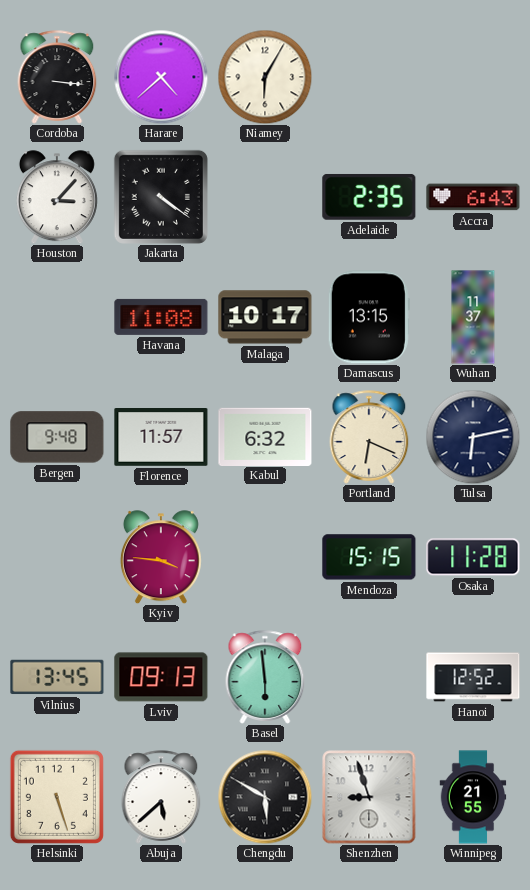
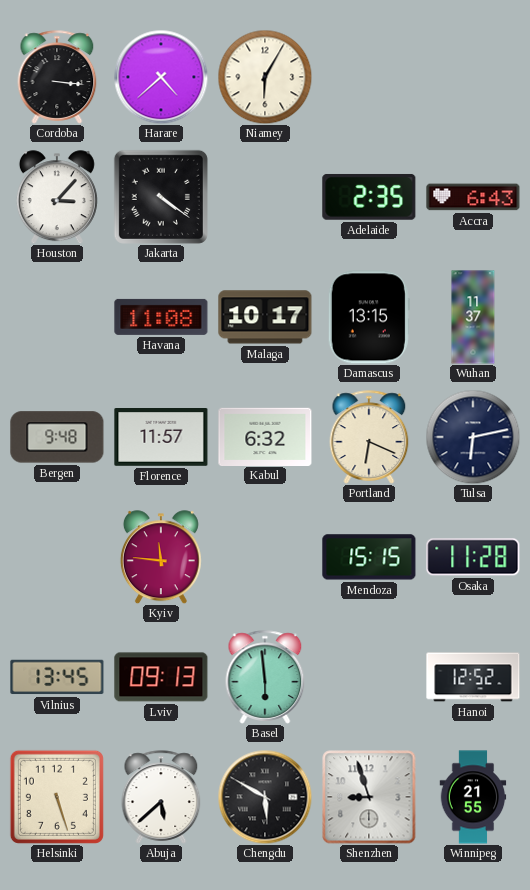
Kyiv: 3:46 -> 11:46 (161, 557)
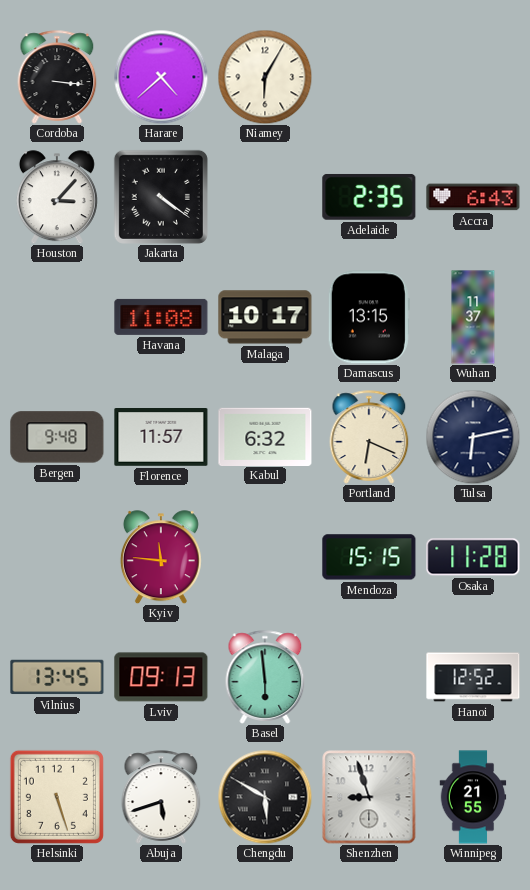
Abuja: 5:38 -> 5:42 (161, 797)
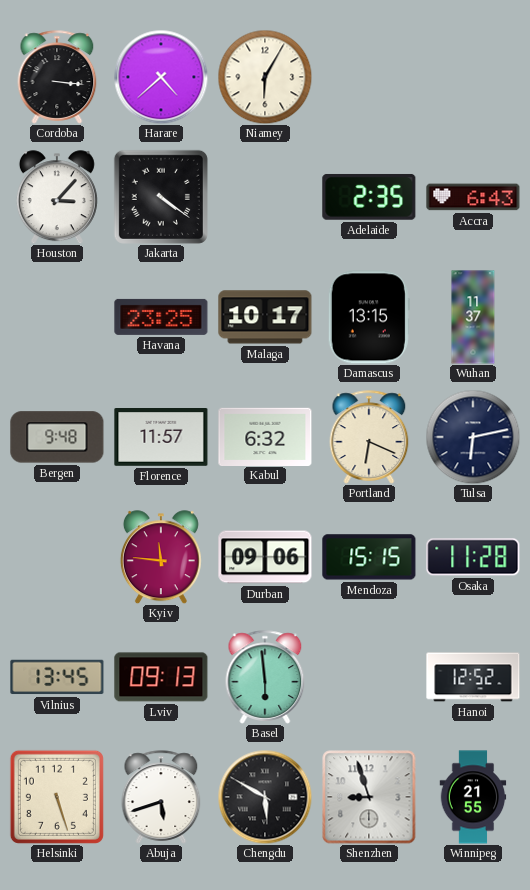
Havana: 11:08 -> 23:25 (161, 317)
Durban: none -> 09:06 (265, 557)
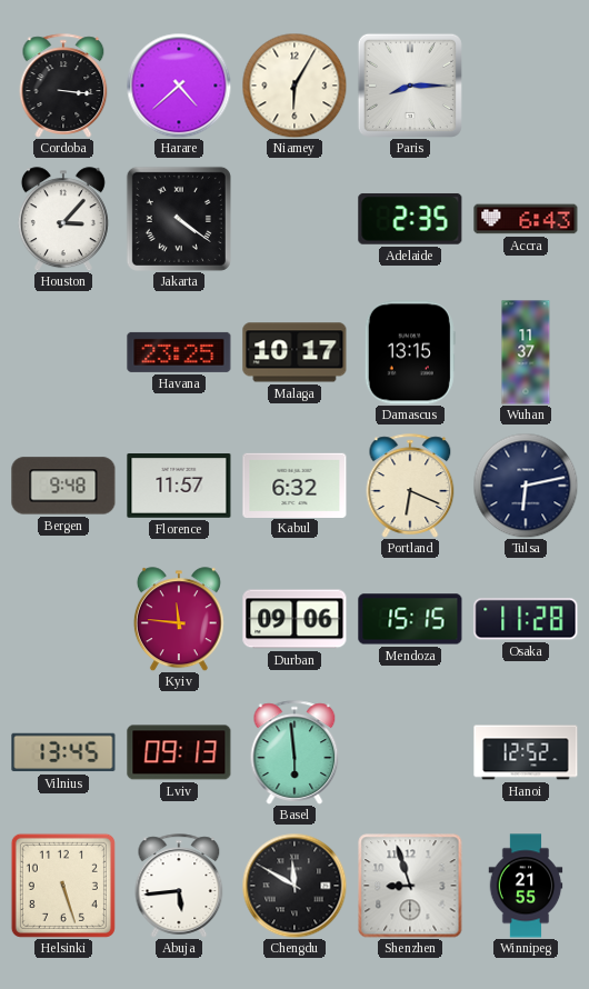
Paris: none -> 8:15 (410, 86)
Abuja: 5:42 -> 5:44 (179, 886)
Chengdu: 5:50 -> 11:50 (294, 886)
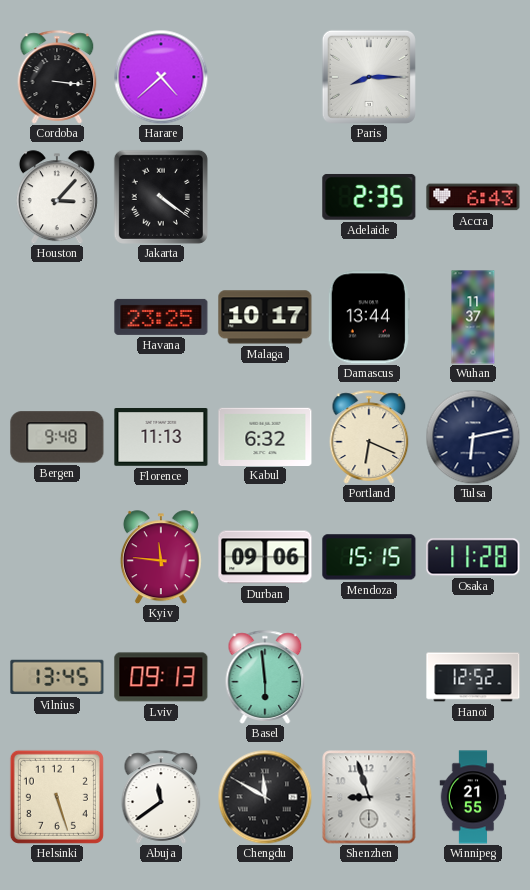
Niamey: 6:05 -> none (294, 86)
Damascus: 13:15 -> 13:44 (369, 317)
Florence: 11:57 -> 11:13 (161, 438)
Abuja: 5:44 -> 11:39 (161, 797)
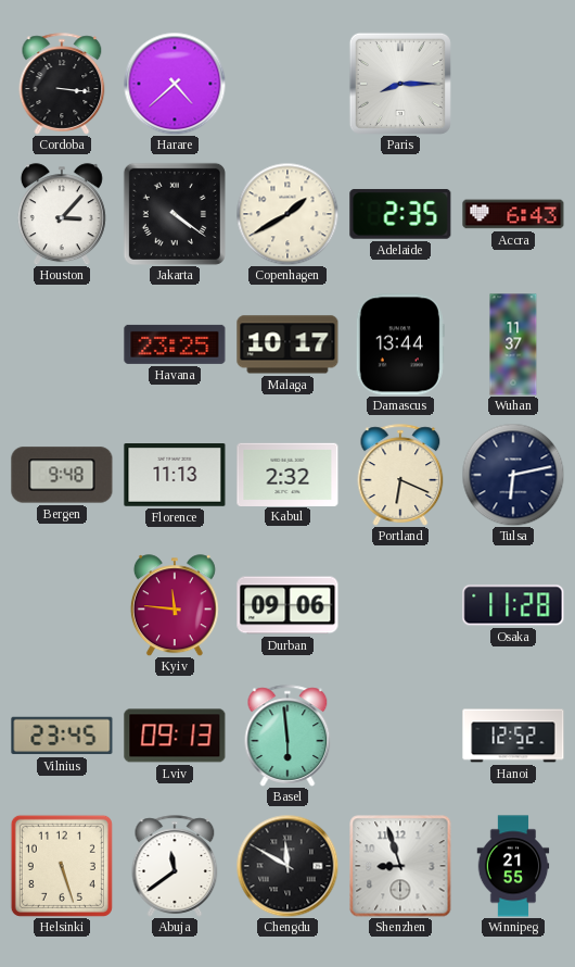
Copenhagen: none -> 1:40 (287, 214)
Kabul: 6:32 -> 2:32 (287, 474)
Mendoza: 15:15 -> none (369, 557)
Vilnius: 13:45 -> 23:45 (62, 736)
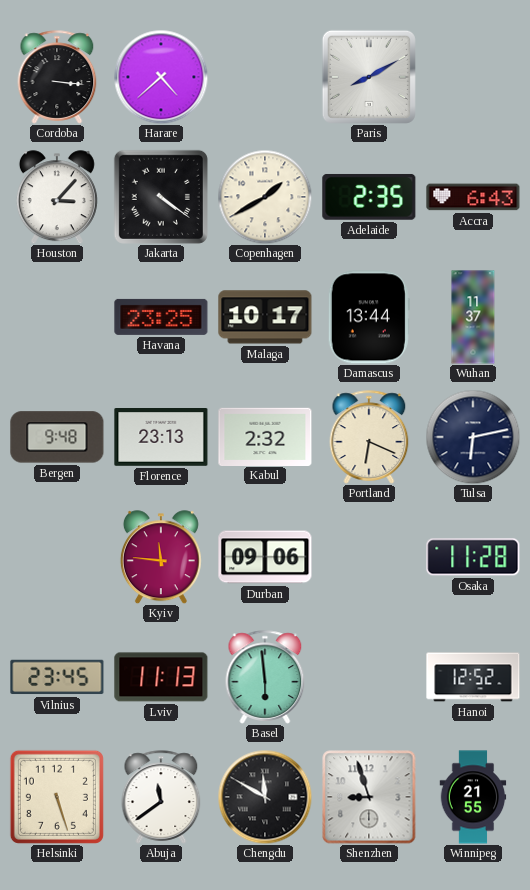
Paris: 8:15 -> 8:10 (369, 77)
Florence: 11:13 -> 23:13 (161, 438)
Lviv: 09:13 -> 11:13 (161, 677)
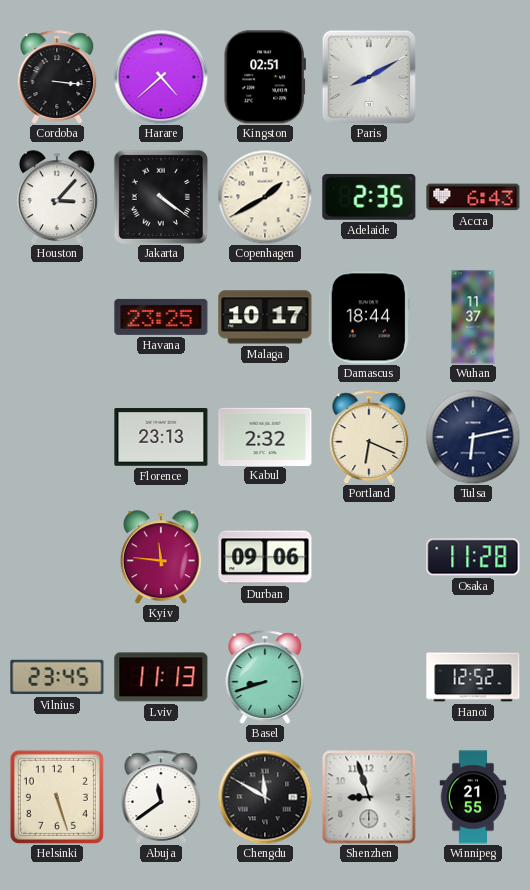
Kingston: none -> 02:51 (264, 77)
Damascus: 13:44 -> 18:44 (369, 317)
Bergen: 9:48 -> none (57, 437)
Basel: 5:59 -> 8:42 (265, 677)
